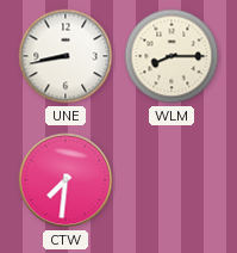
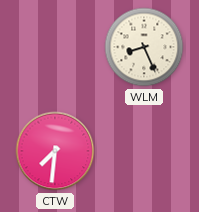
UNE: 8:43 -> none (66, 56)
WLM: 8:15 -> 8:26 (144, 47)
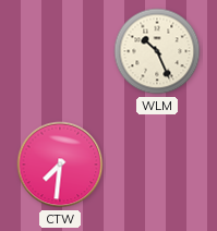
WLM: 8:26 -> 10:26 (157, 51)
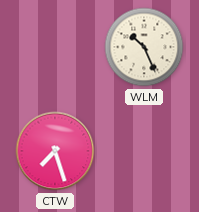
CTW: 7:31 -> 7:27 (55, 151)
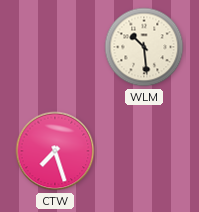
WLM: 10:26 -> 10:29 (144, 47)
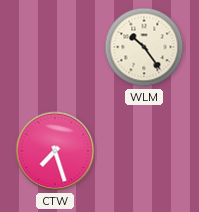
WLM: 10:29 -> 10:24 (144, 47)
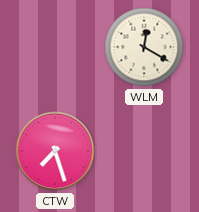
WLM: 10:24 -> 12:20 (144, 47)
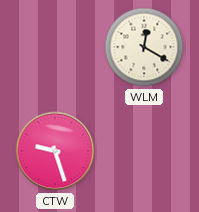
CTW: 7:27 -> 9:27 (55, 151)
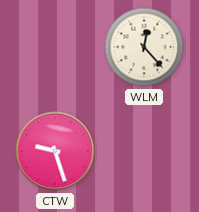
WLM: 12:20 -> 12:23 (144, 47)
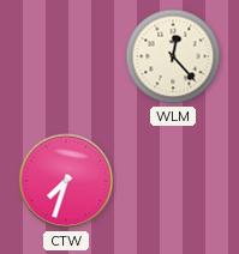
CTW: 9:27 -> 7:33 (66, 181)
